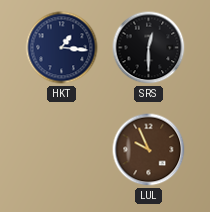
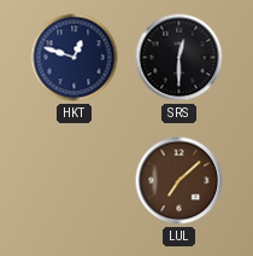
HKT: 1:16 -> 12:48 (75, 58)
LUL: 9:56 -> 7:08 (180, 181)
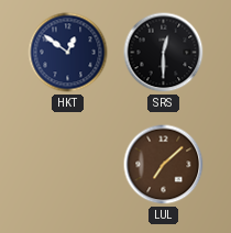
HKT: 12:48 -> 12:51 (68, 53)
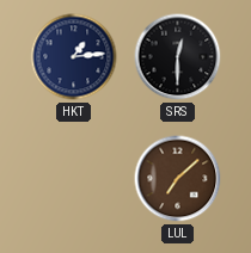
HKT: 12:51 -> 1:14 (74, 57)
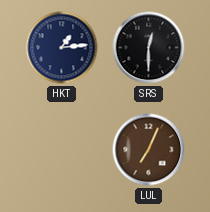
LUL: 7:08 -> 7:04 (149, 150)
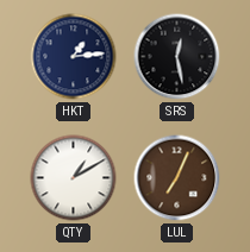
SRS: 12:30 -> 12:28 (177, 57)
QTY: none -> 1:10 (74, 178)
